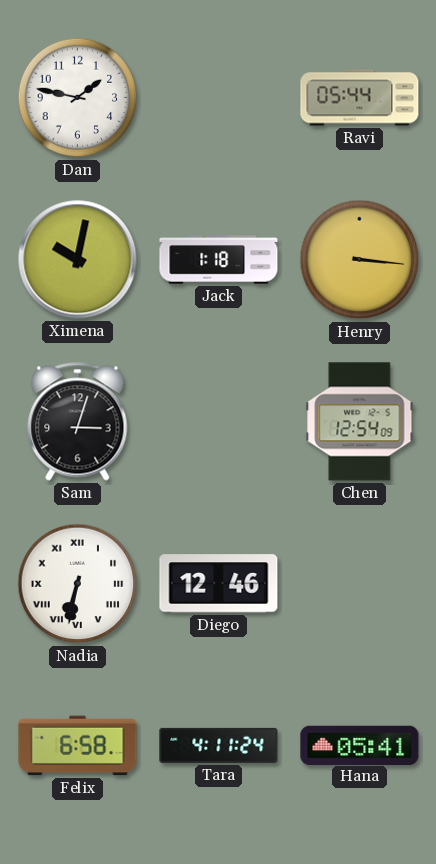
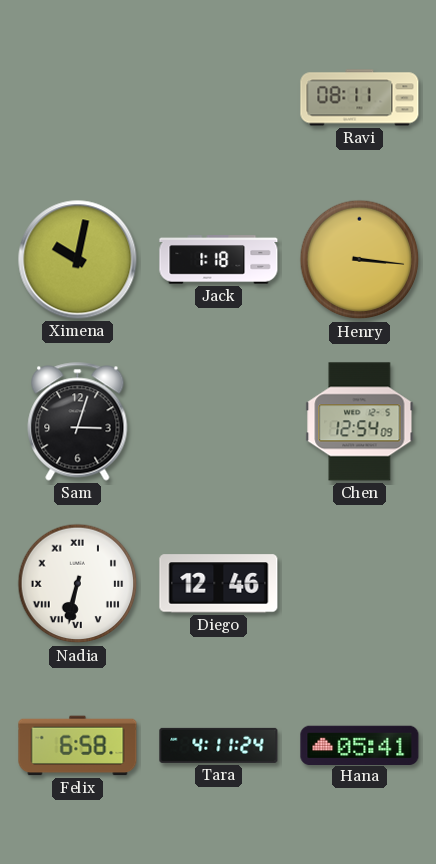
Dan: 1:47 -> none (78, 98)
Ravi: 05:44 -> 08:11 (360, 98)
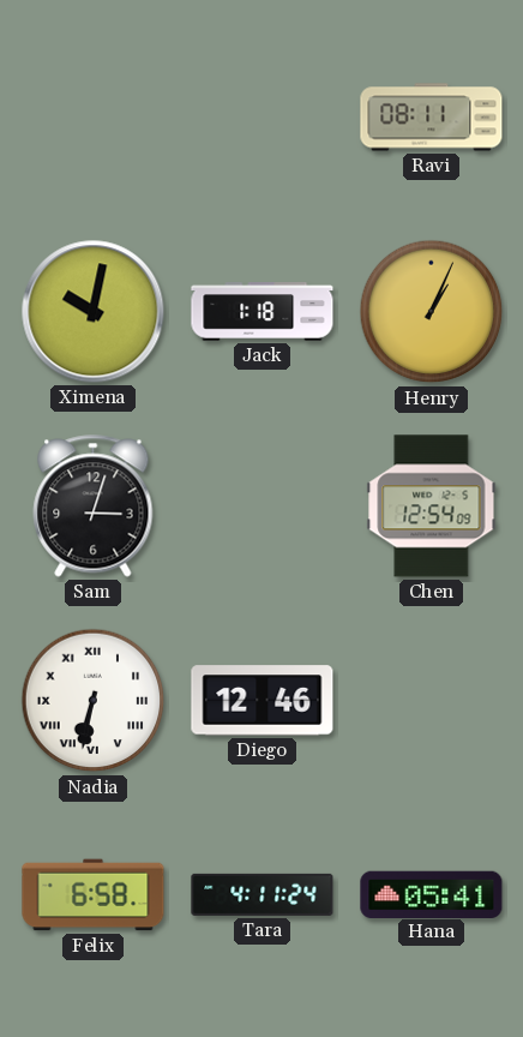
Henry: 3:16 -> 1:04 (432, 312)
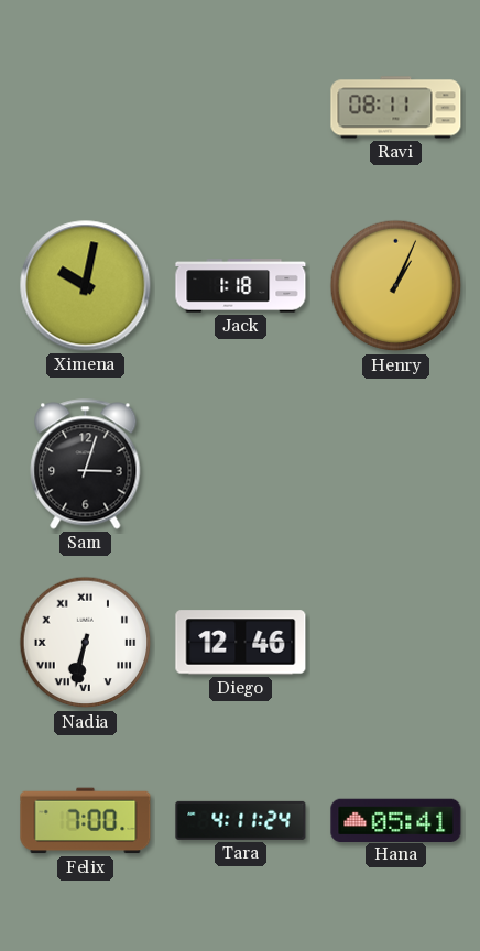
Chen: 12:54 -> none (432, 506)
Felix: 6:58 -> 7:00 (86, 821)
